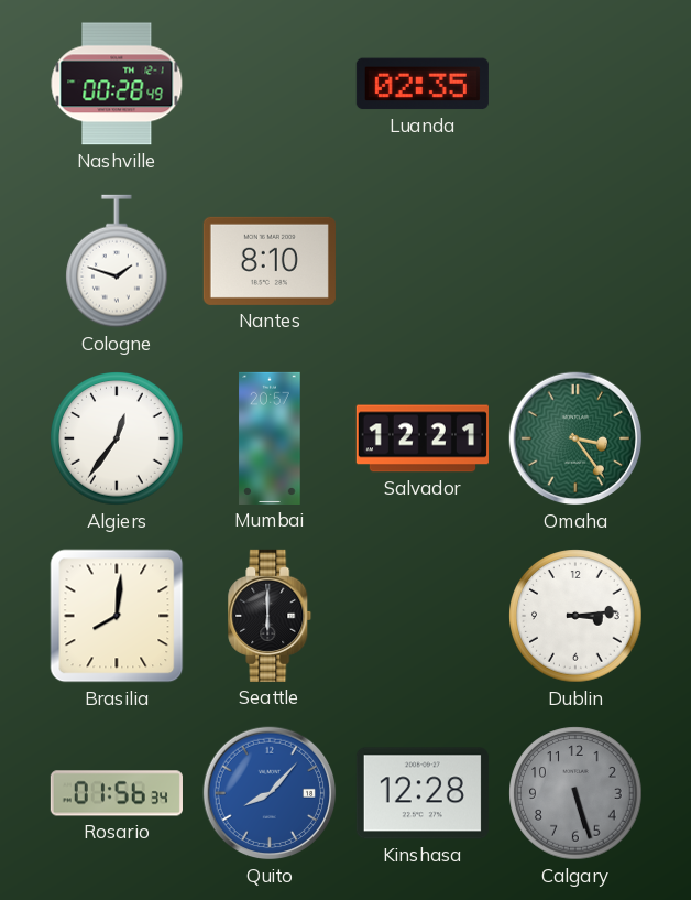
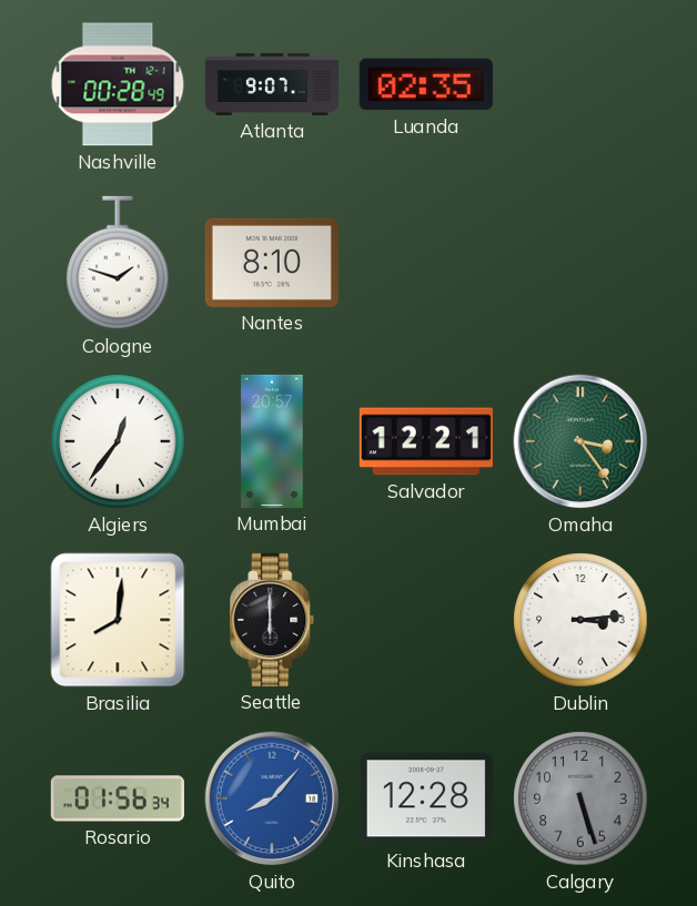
Atlanta: none -> 9:07 (272, 84)
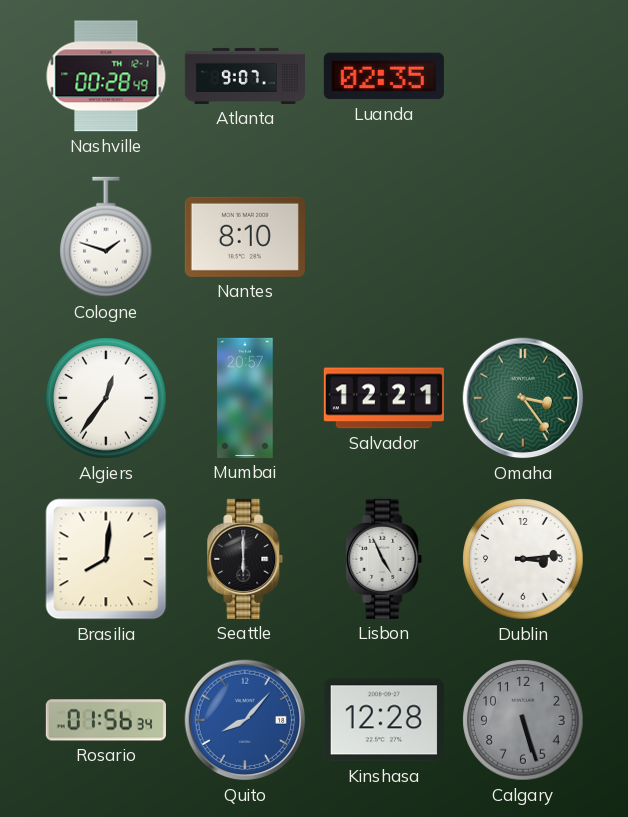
Lisbon: none -> 4:56 (384, 559)
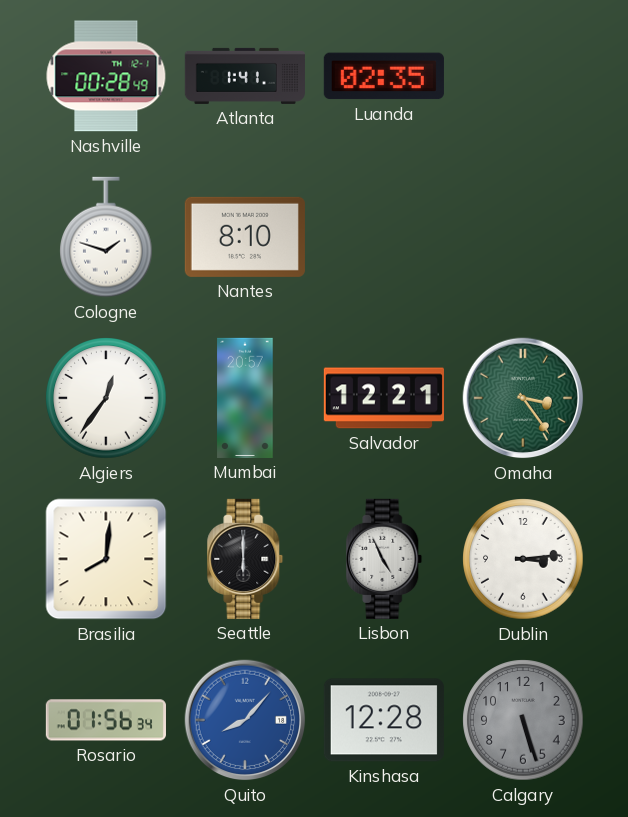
Atlanta: 9:07 -> 1:41 (245, 76)
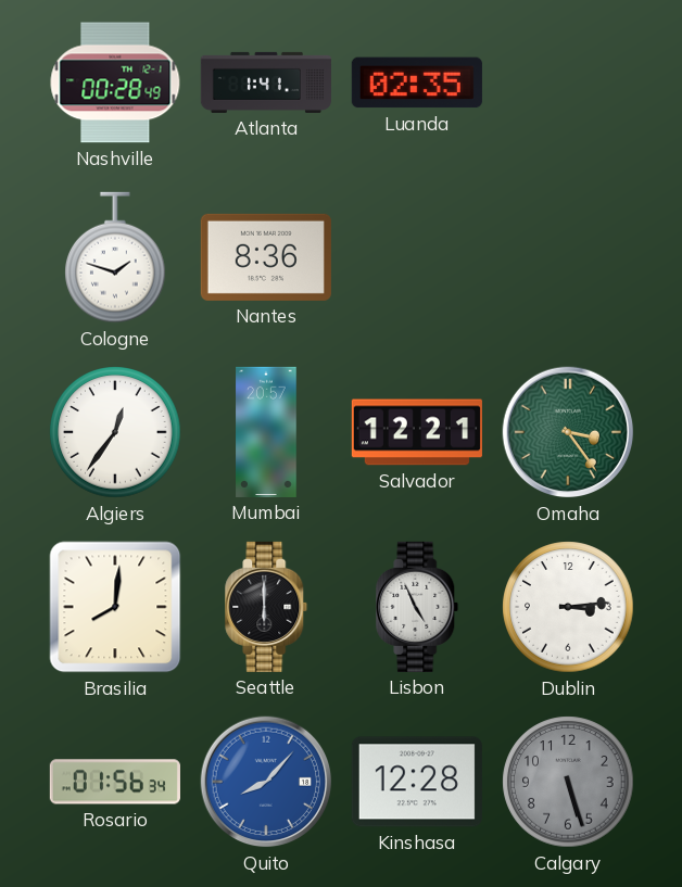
Nantes: 8:10 -> 8:36 (266, 257)
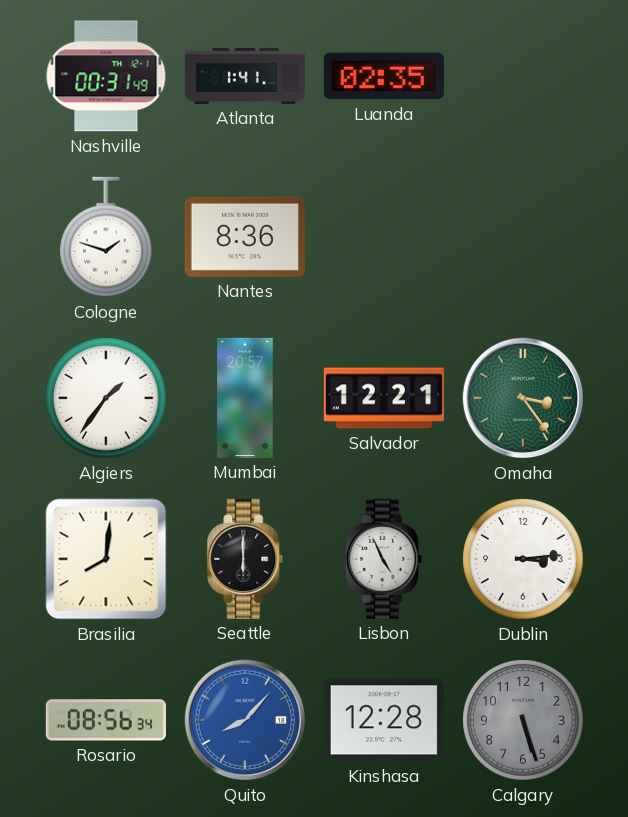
Nashville: 00:28 -> 00:31 (106, 76)
Algiers: 12:36 -> 1:36 (106, 398)
Rosario: 01:56 -> 08:56 (106, 720)
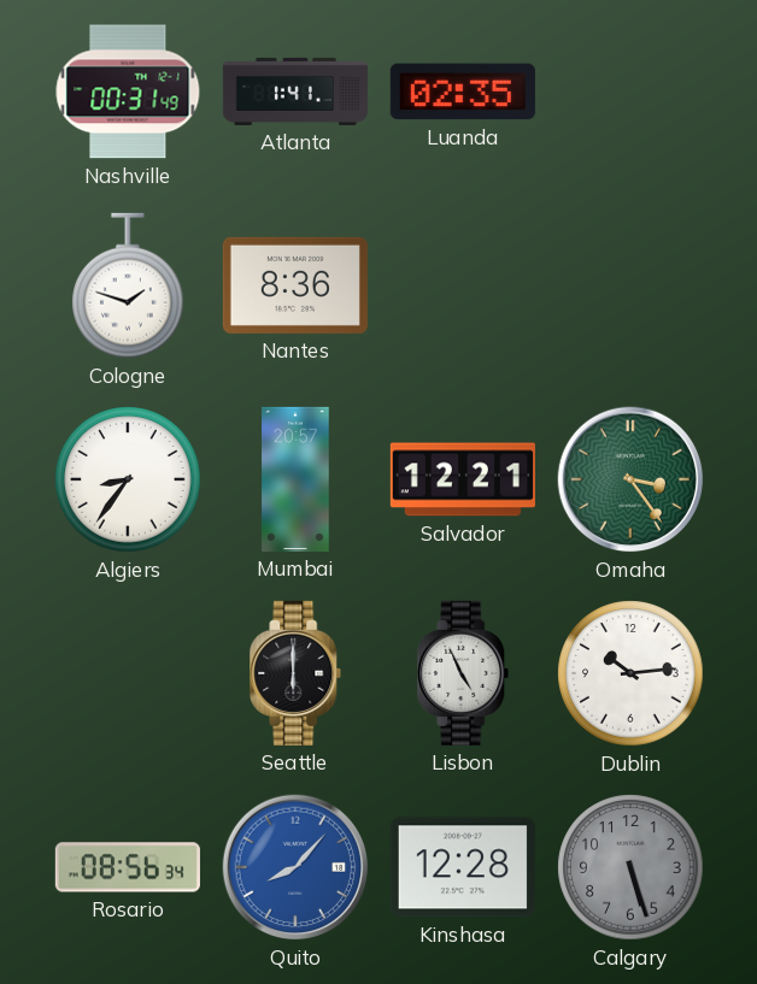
Algiers: 1:36 -> 8:36 (128, 479)
Brasilia: 8:01 -> none (106, 559)
Dublin: 3:14 -> 10:14 (630, 673)
